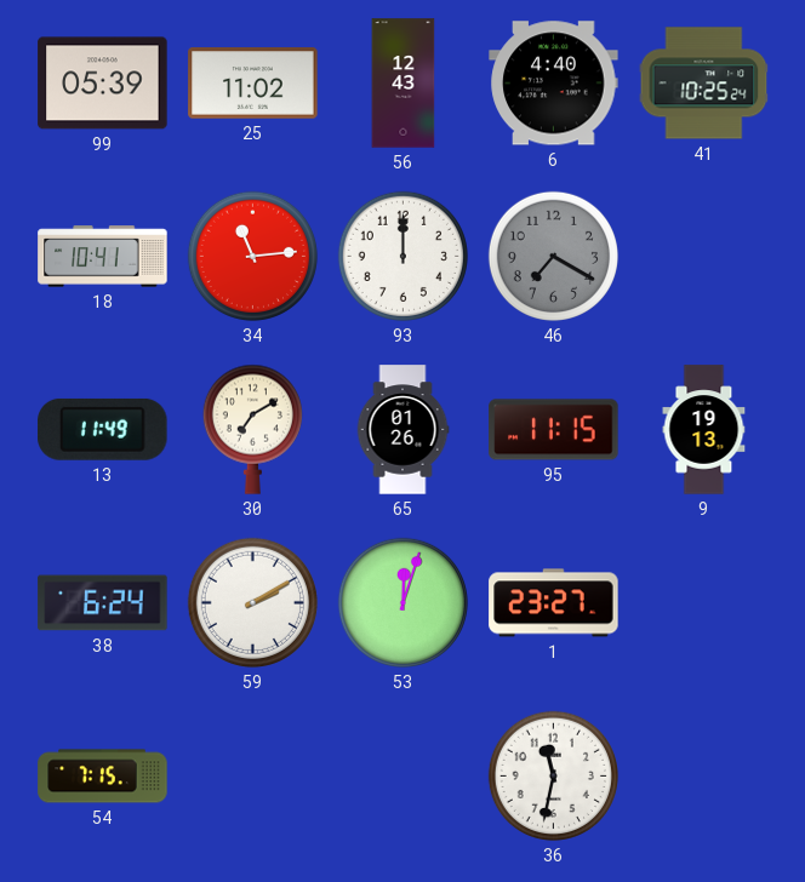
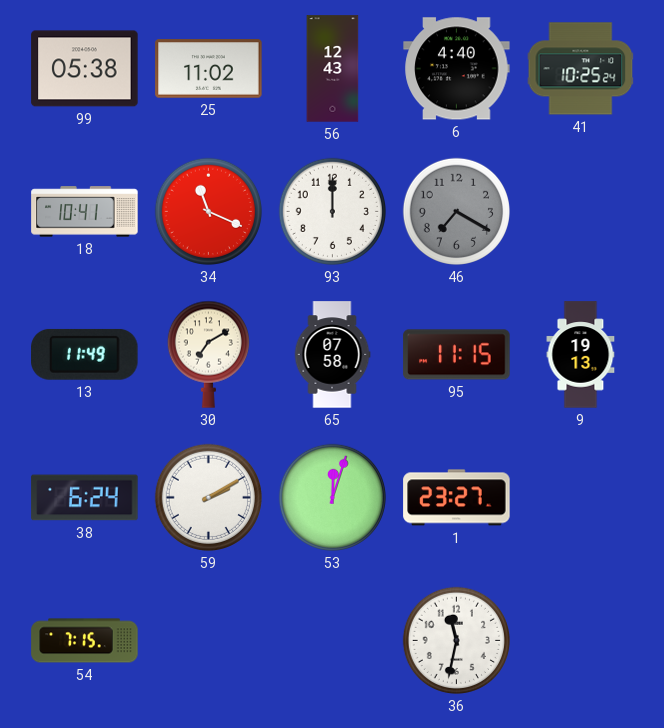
99: 05:39 -> 05:38 (85, 69)
34: 11:14 -> 11:19 (208, 211)
65: 01:26 -> 07:58 (332, 355)
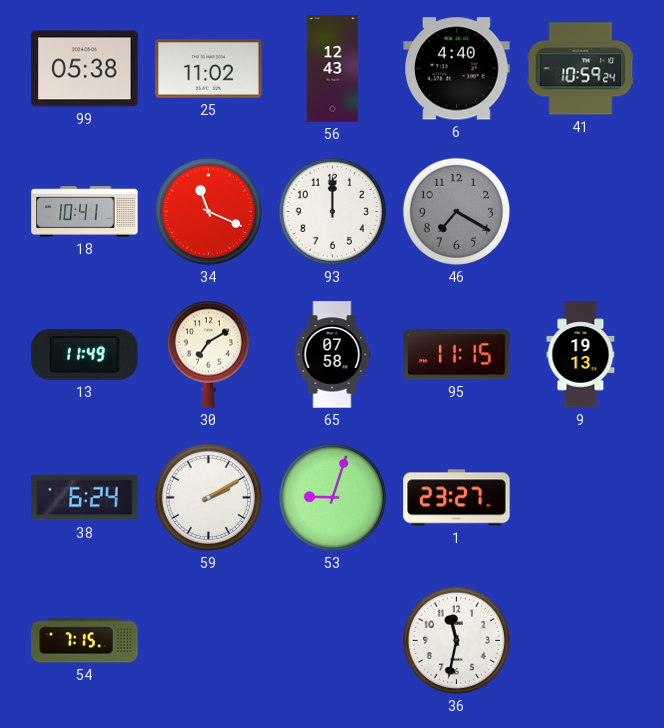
41: 10:25 -> 10:59 (581, 69)
53: 12:03 -> 9:03 (332, 497)
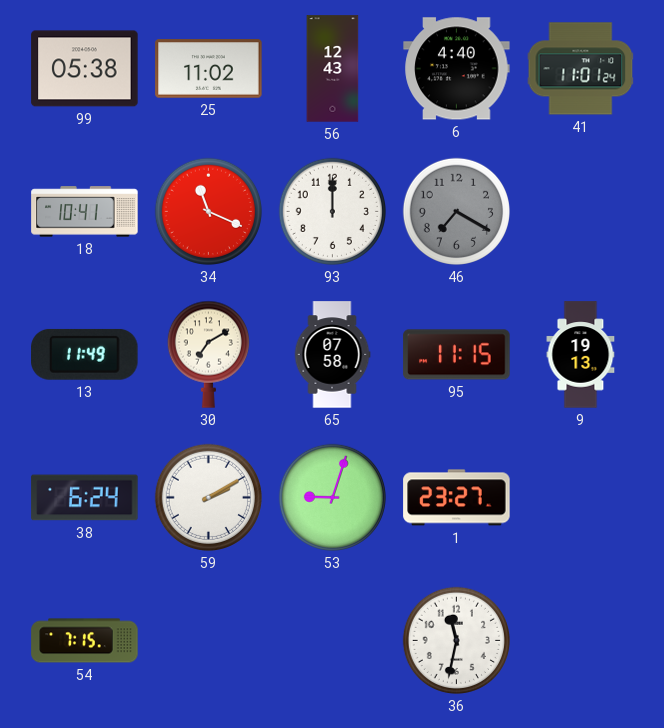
41: 10:59 -> 11:01 (581, 69)
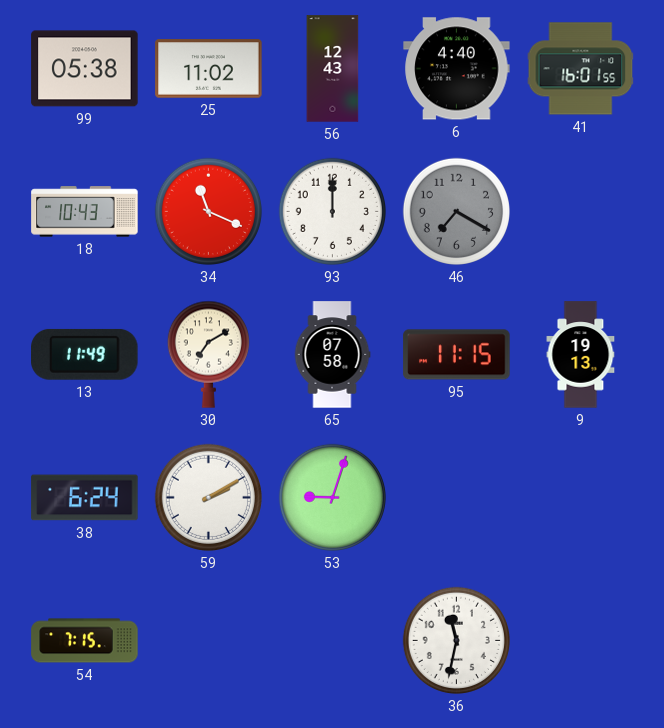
41: 11:01 -> 16:01 (581, 69)
18: 10:41 -> 10:43 (85, 212)
1: 23:27 -> none (457, 498)
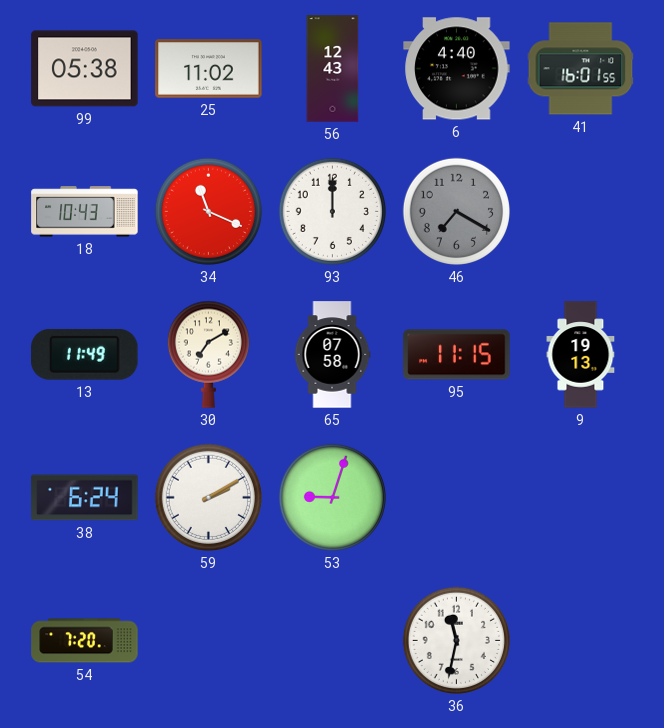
54: 7:15 -> 7:20 (85, 641)
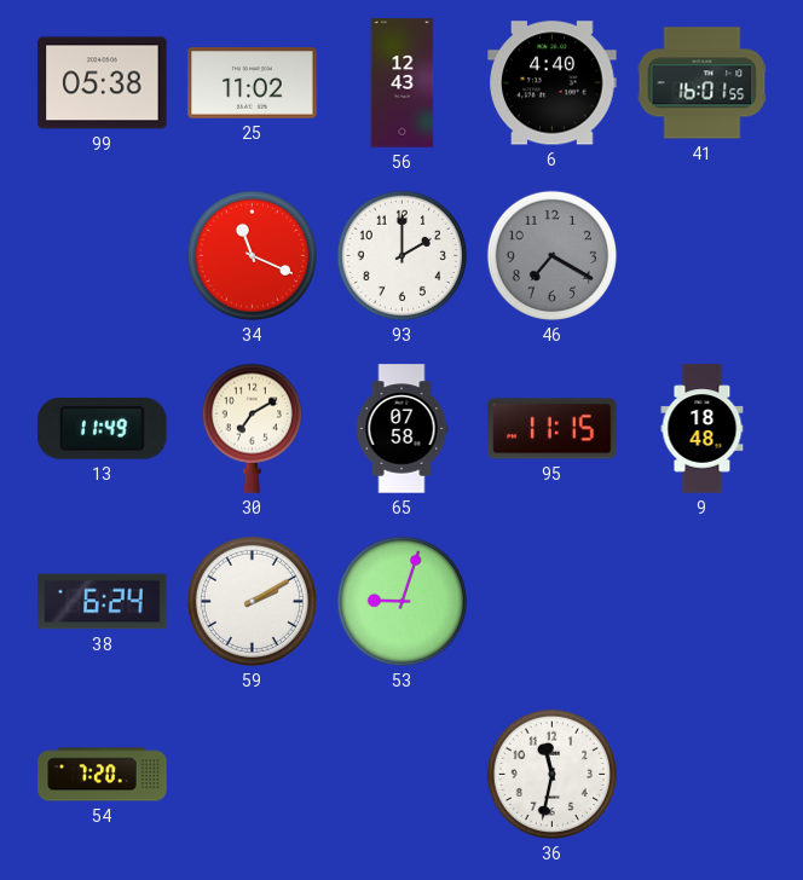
18: 10:43 -> none (85, 212)
93: 12:00 -> 2:00 (401, 255)
9: 19:13 -> 18:48 (703, 429)
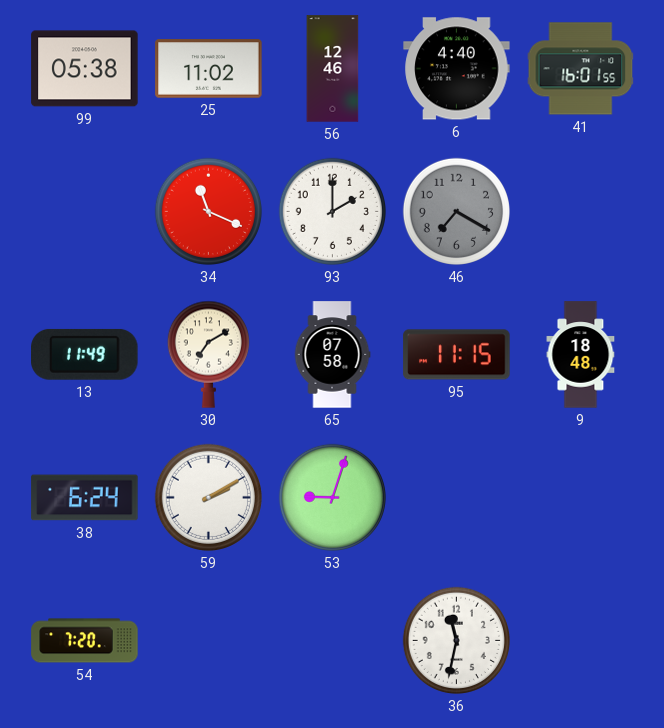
56: 12:43 -> 12:46 (333, 69)
